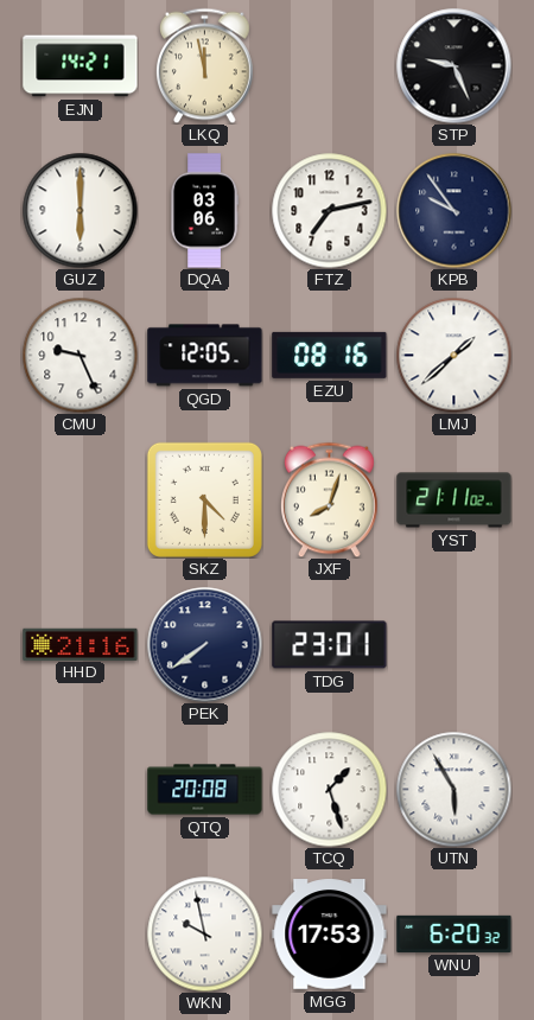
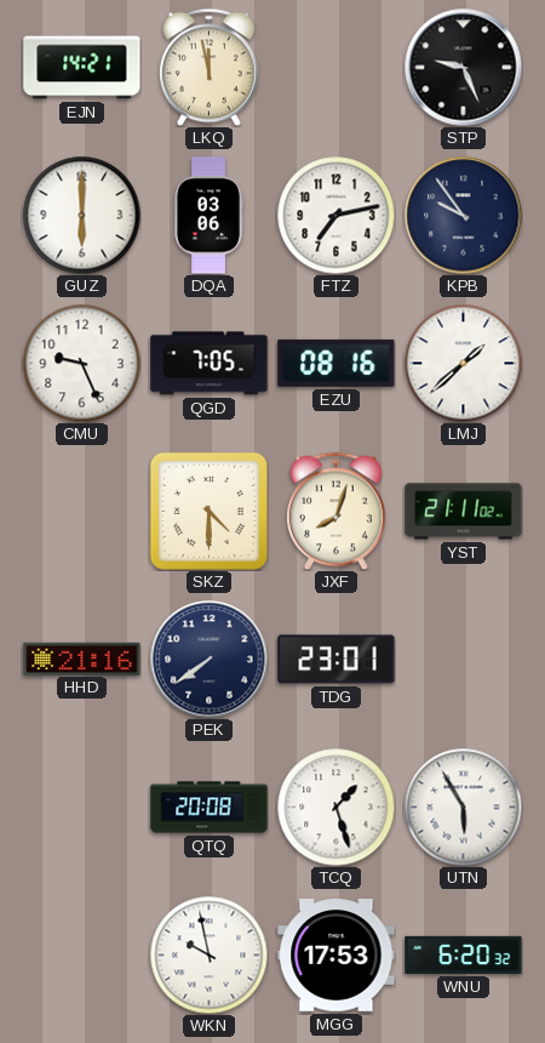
QGD: 12:05 -> 7:05 (210, 364)
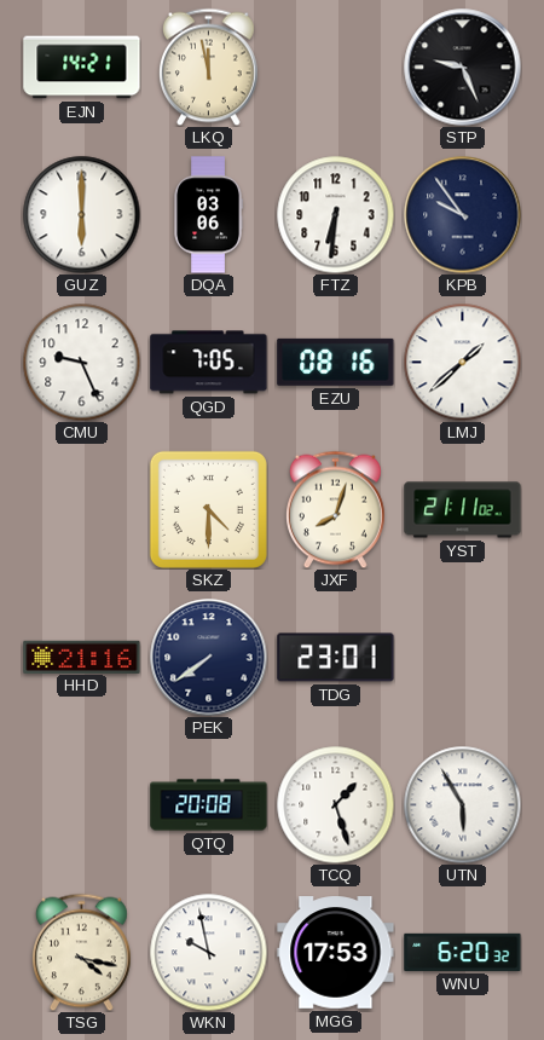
FTZ: 7:13 -> 6:31 (335, 214)
TSG: none -> 4:17 (82, 952)
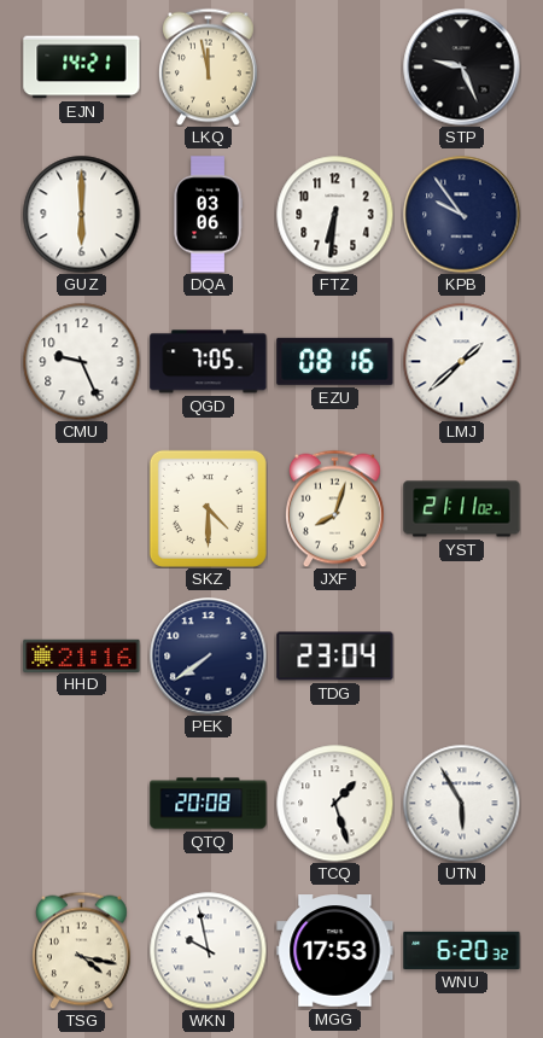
TDG: 23:01 -> 23:04 (335, 657)
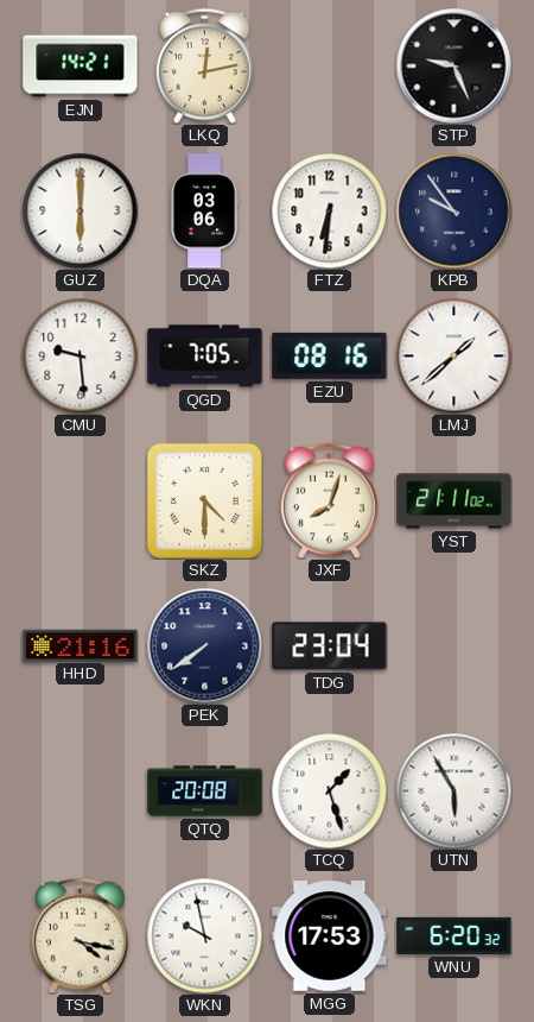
LKQ: 11:58 -> 12:13 (205, 65)
CMU: 9:26 -> 9:29 (80, 355)
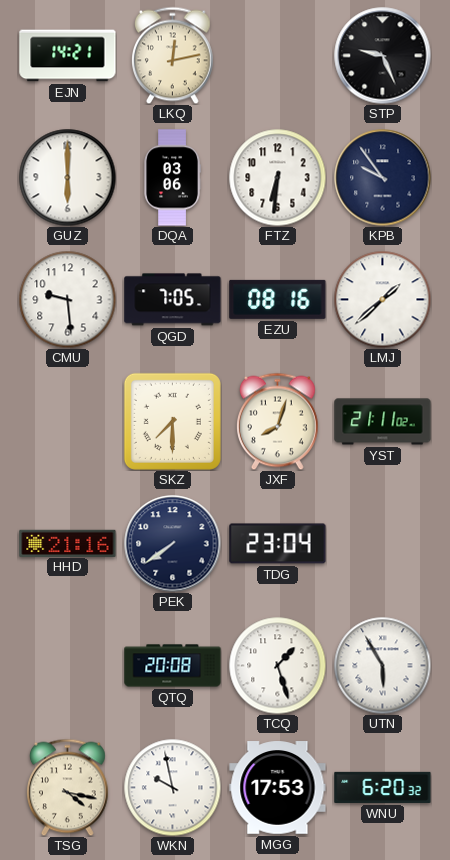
SKZ: 4:30 -> 7:30 (172, 421)
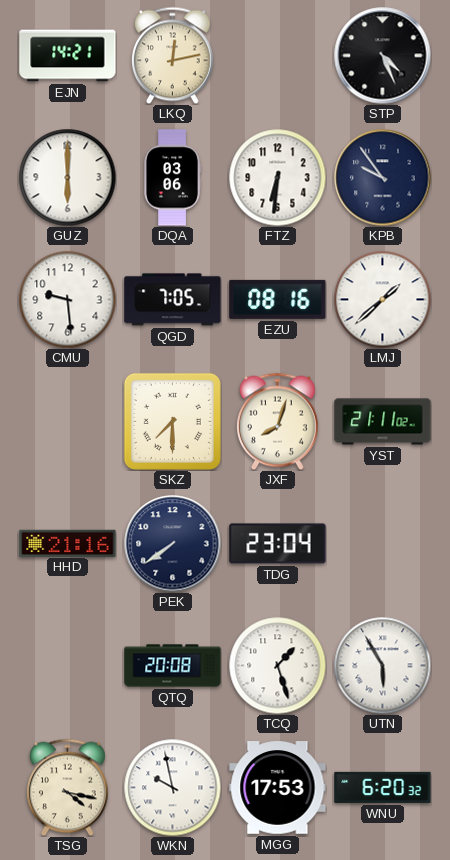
STP: 9:26 -> 4:26 (383, 56)
